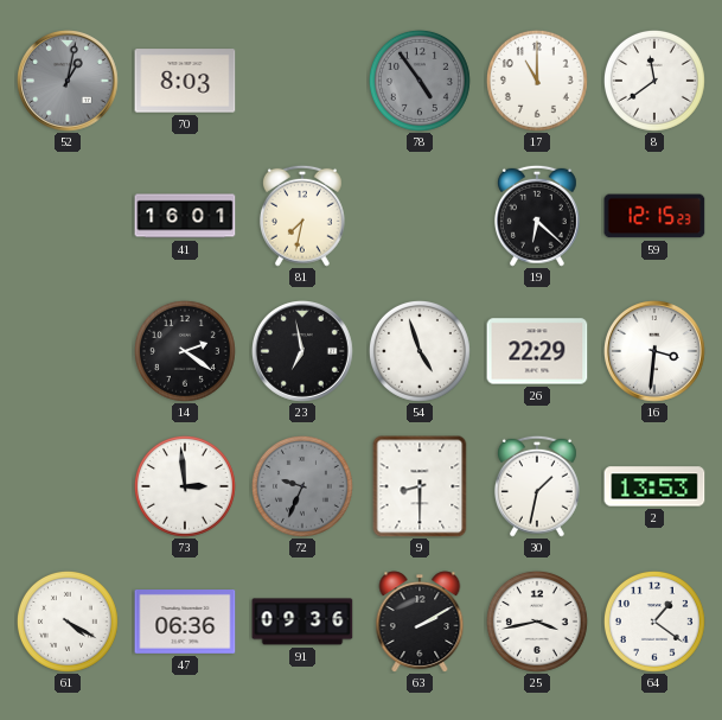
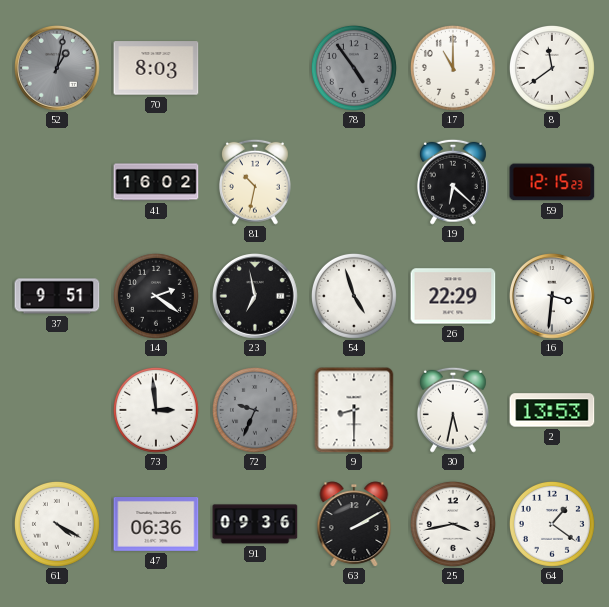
41: 16:01 -> 16:02 (156, 182)
81: 7:32 -> 10:32 (255, 182)
37: none -> 9:51 (57, 296)
30: 1:32 -> 5:32 (453, 410)
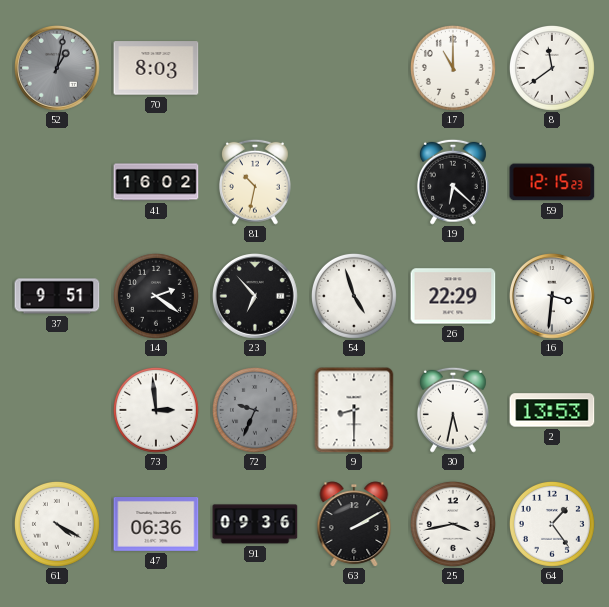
78: 4:54 -> none (354, 68)
23: 6:58 -> 6:53 (256, 297)
64: 1:21 -> 1:24 (552, 524)
